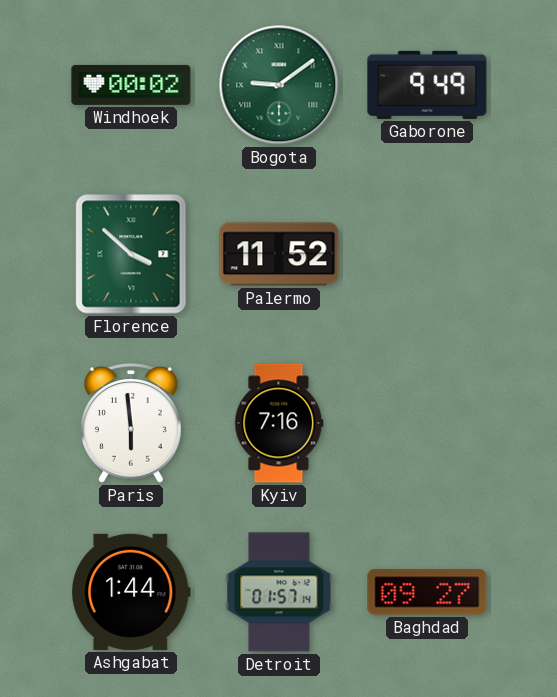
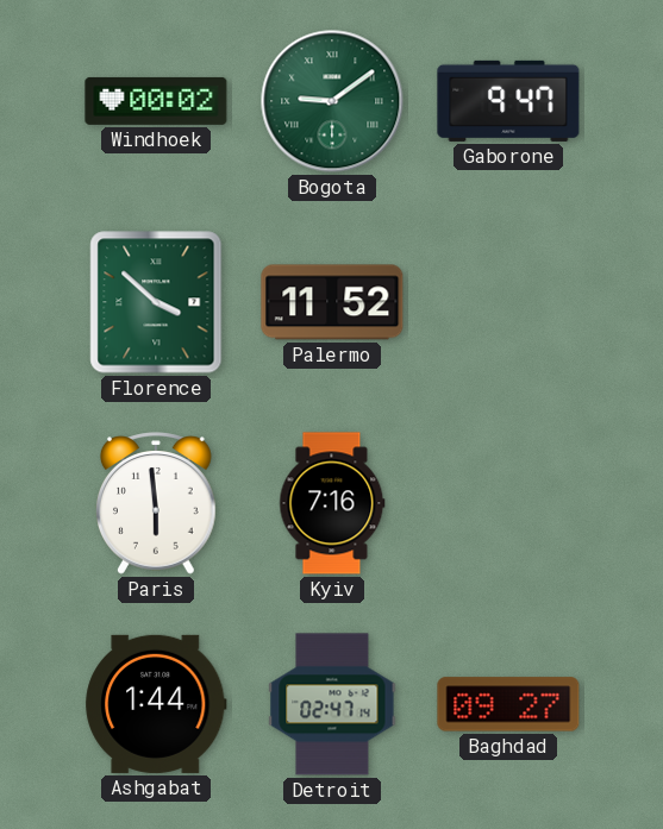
Gaborone: 9:49 -> 9:47 (508, 101)
Detroit: 01:57 -> 02:47 (332, 704)
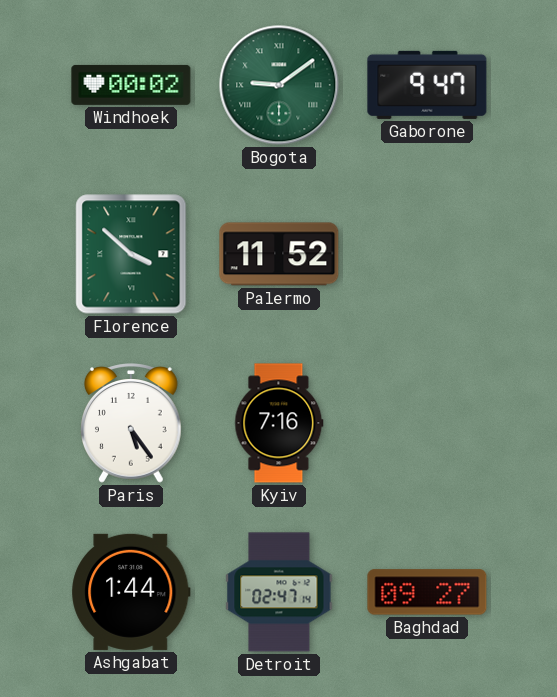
Paris: 5:59 -> 5:24 (132, 423)
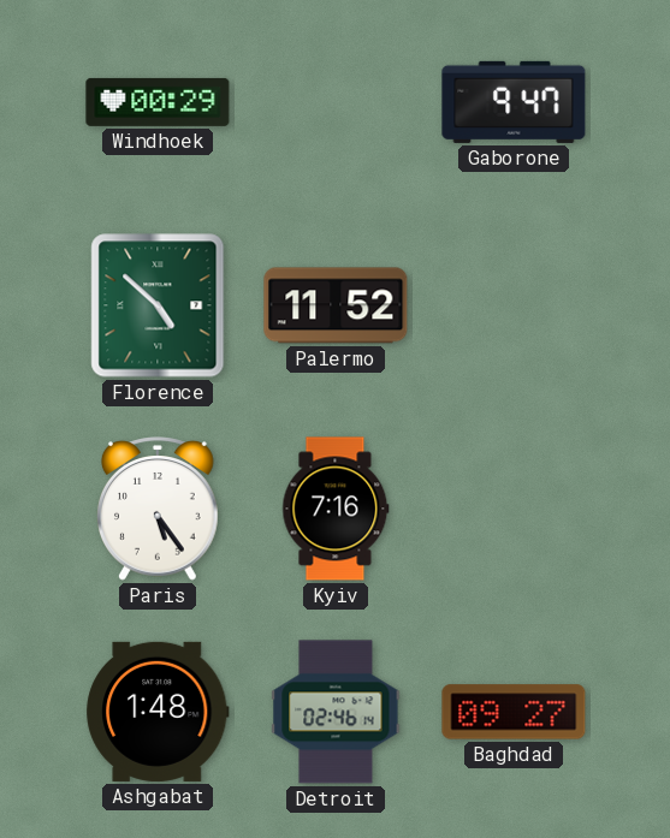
Windhoek: 00:02 -> 00:29 (158, 102)
Bogota: 9:09 -> none (279, 85)
Florence: 3:52 -> 4:52 (158, 305)
Ashgabat: 1:44 -> 1:48 (158, 712)
Detroit: 02:47 -> 02:46 (336, 712)
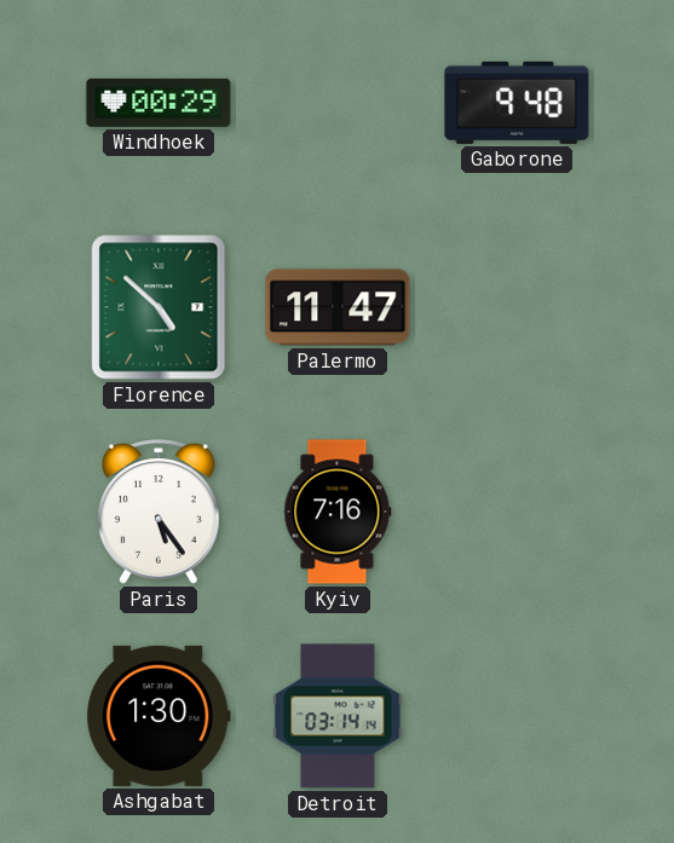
Gaborone: 9:47 -> 9:48 (517, 103)
Palermo: 11:52 -> 11:47 (338, 307)
Ashgabat: 1:48 -> 1:30 (159, 716)
Detroit: 02:46 -> 03:14 (338, 716)
Baghdad: 09:27 -> none (514, 712)
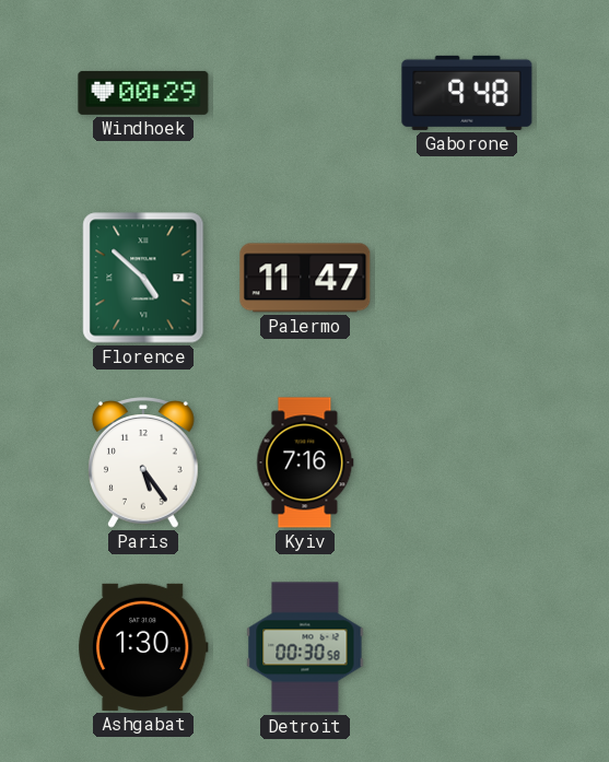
Detroit: 03:14 -> 00:30 (305, 647)
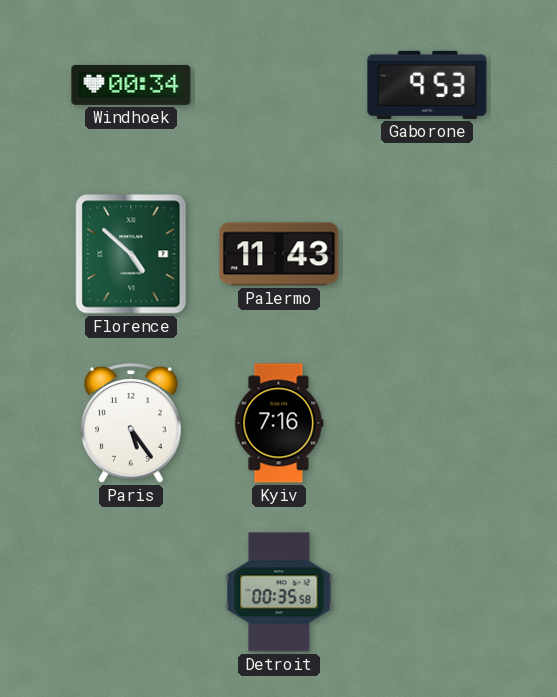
Windhoek: 00:29 -> 00:34 (131, 85)
Gaborone: 9:48 -> 9:53 (427, 85)
Palermo: 11:47 -> 11:43 (279, 254)
Ashgabat: 1:30 -> none (143, 647)
Detroit: 00:30 -> 00:35 (279, 592)
